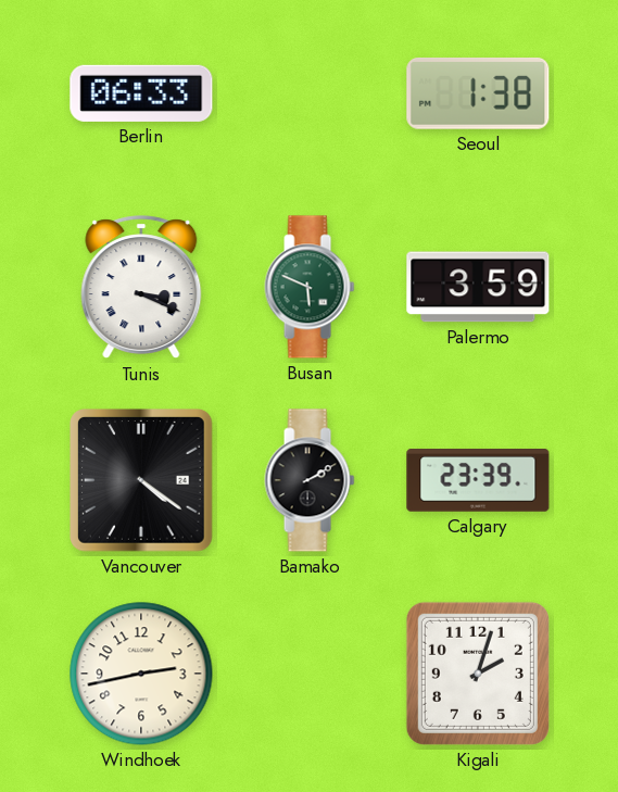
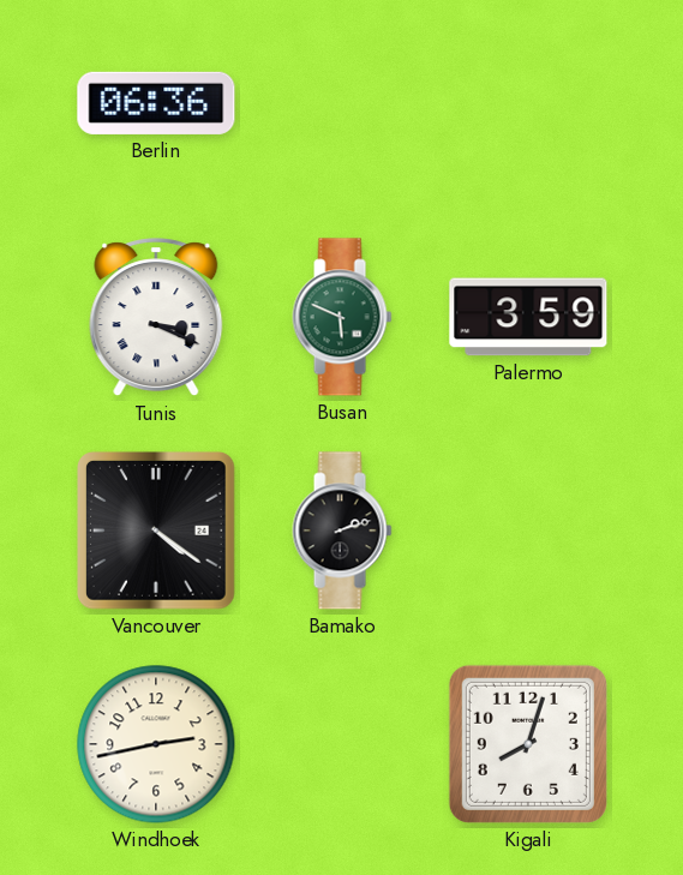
Berlin: 06:33 -> 06:36 (156, 103)
Seoul: 1:38 -> none (478, 93)
Bamako: 2:10 -> 2:12 (342, 531)
Calgary: 23:39 -> none (478, 481)
Kigali: 2:03 -> 8:03 (528, 744)
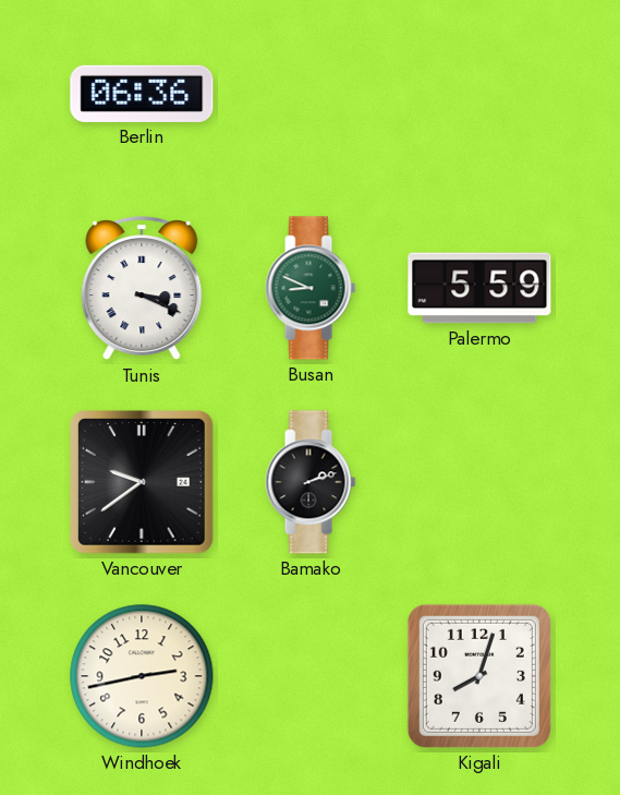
Busan: 5:49 -> 8:49 (311, 288)
Palermo: 3:59 -> 5:59 (479, 288)
Vancouver: 4:21 -> 9:39 (143, 483)
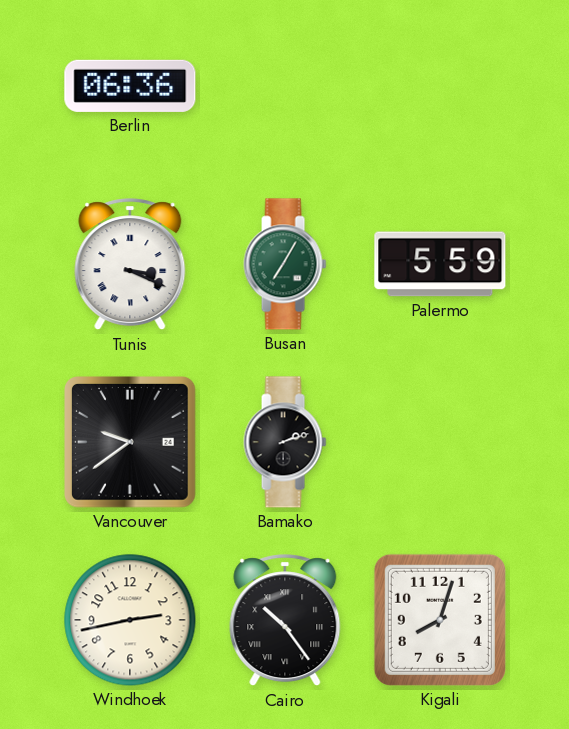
Busan: 8:49 -> 7:05 (285, 264)
Cairo: none -> 10:24 (285, 621)
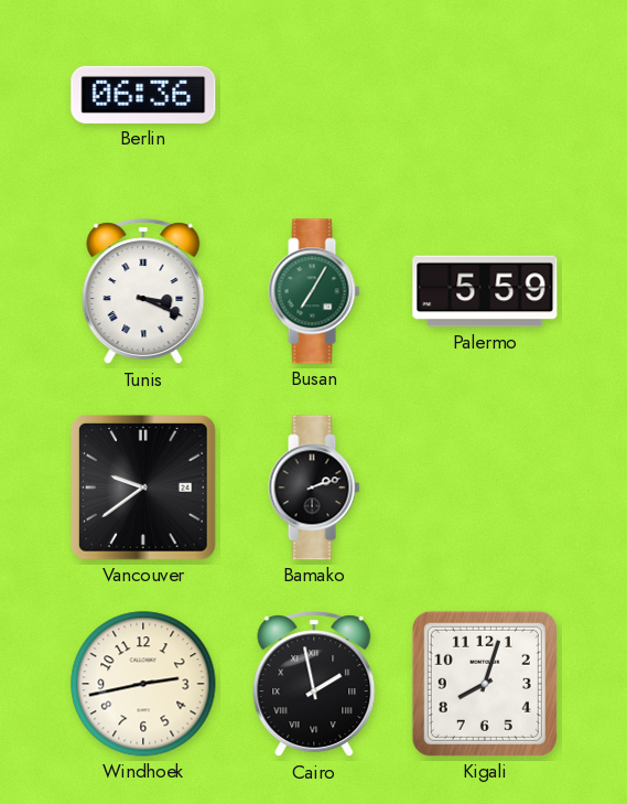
Cairo: 10:24 -> 1:58 (314, 685)
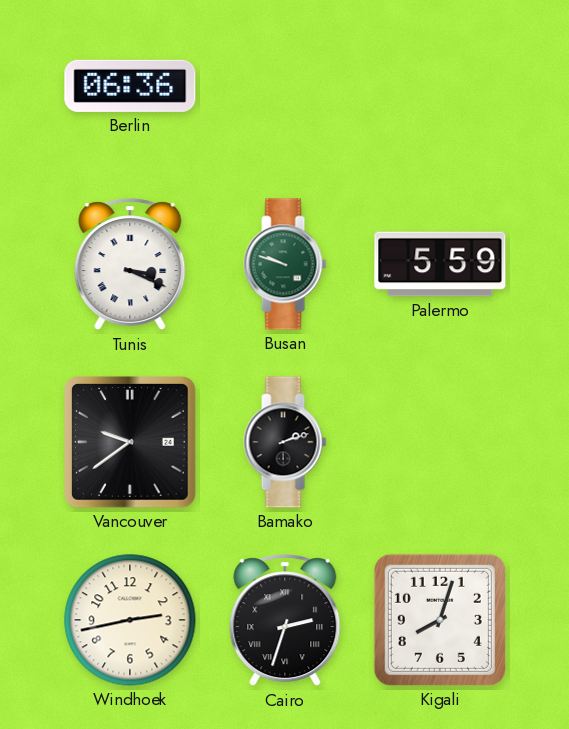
Busan: 7:05 -> 9:48 (285, 264)
Cairo: 1:58 -> 2:33 (285, 621)
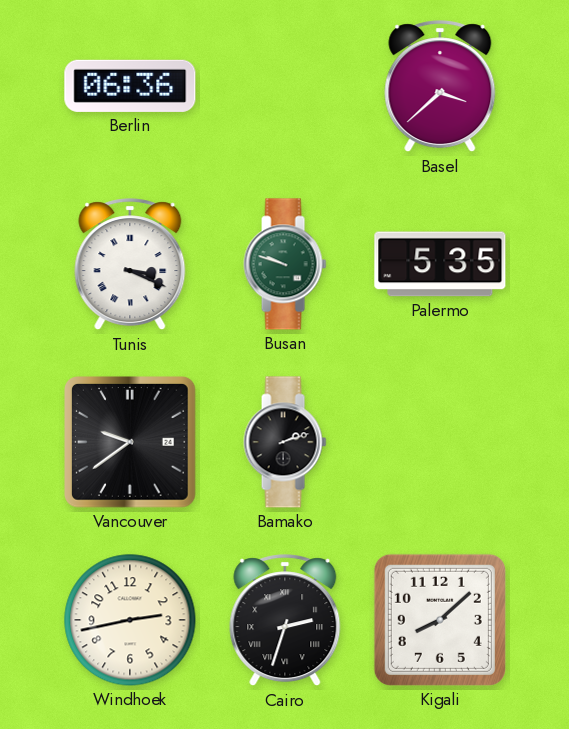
Basel: none -> 3:38 (440, 87)
Palermo: 5:59 -> 5:35 (440, 264)
Kigali: 8:03 -> 8:08 (440, 620)
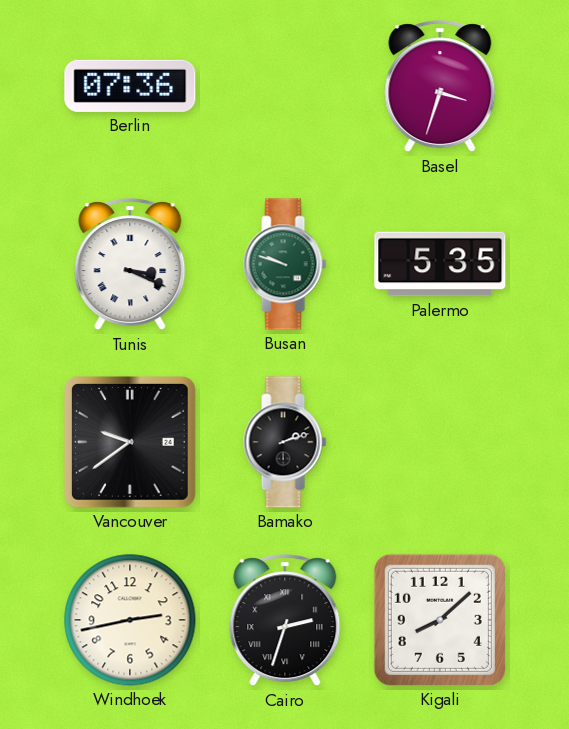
Berlin: 06:36 -> 07:36 (130, 86)
Basel: 3:38 -> 3:33 (440, 87)
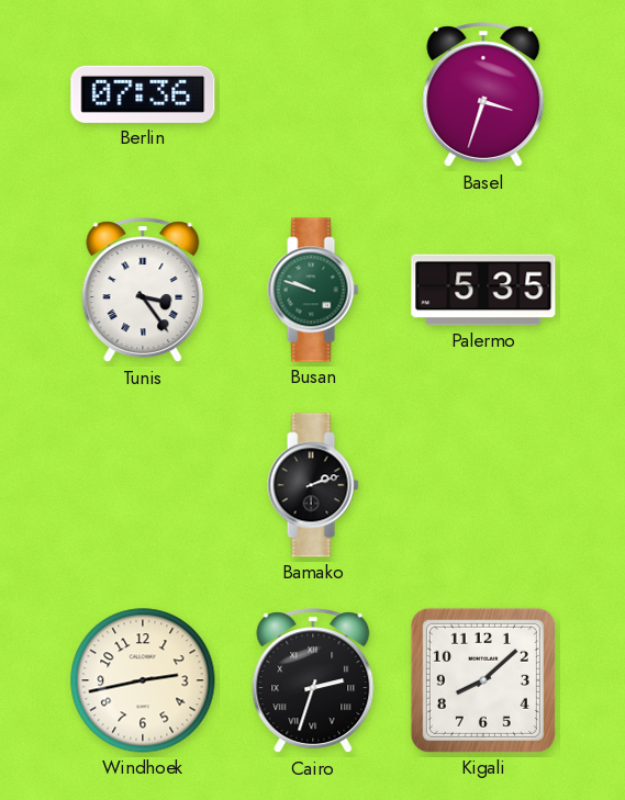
Tunis: 3:19 -> 3:24 (143, 291)
Vancouver: 9:39 -> none (131, 443)
